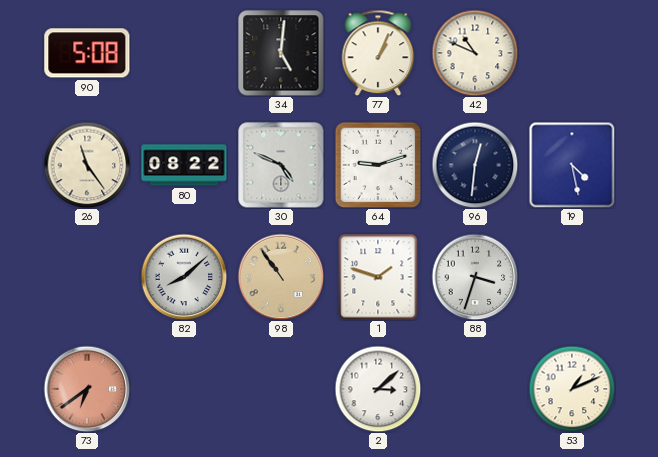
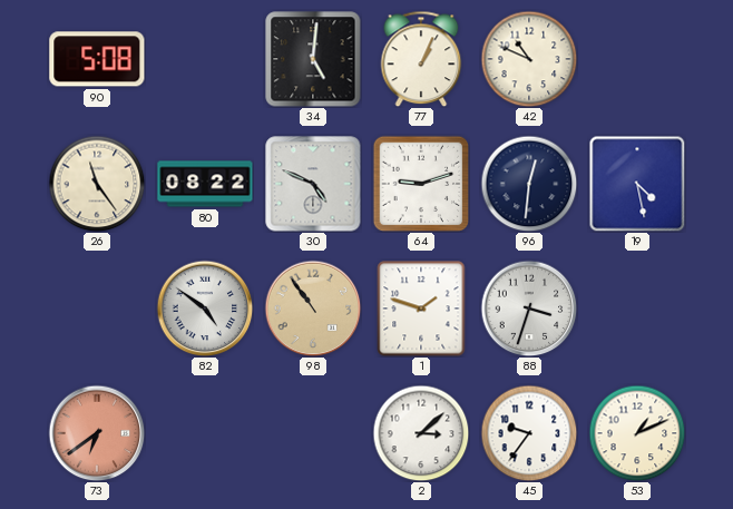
82: 8:08 -> 4:51 (205, 309)
45: none -> 9:36 (529, 433)
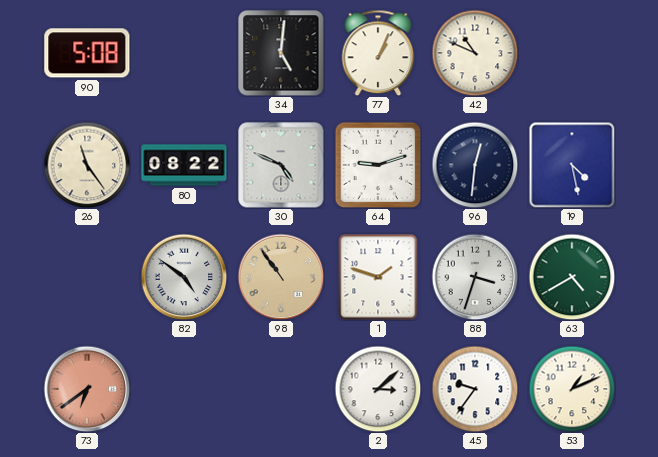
63: none -> 4:40 (572, 277)
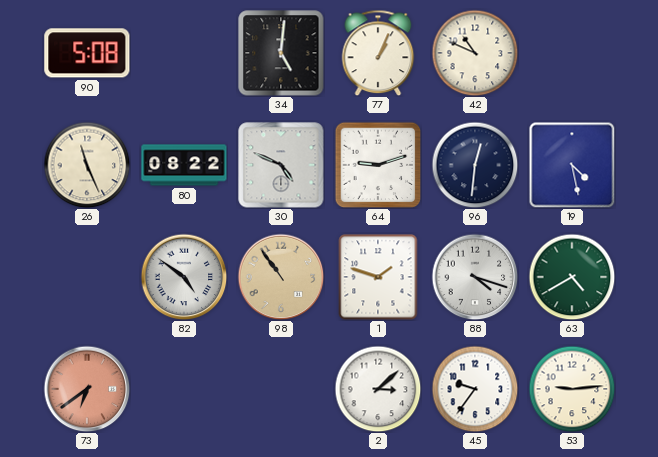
26: 11:24 -> 11:26 (87, 165)
88: 3:33 -> 4:18 (475, 277)
53: 1:11 -> 9:14 (572, 389)
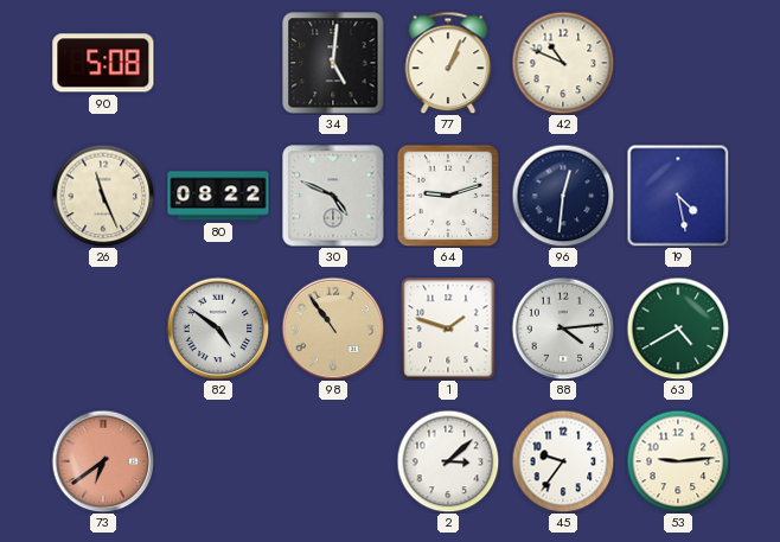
88: 4:18 -> 4:14 (563, 329)
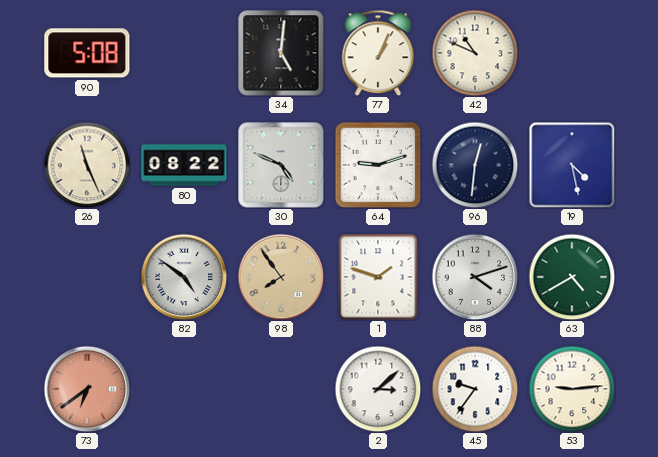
98: 10:54 -> 7:54 (281, 277)
88: 4:14 -> 4:12 (475, 277)
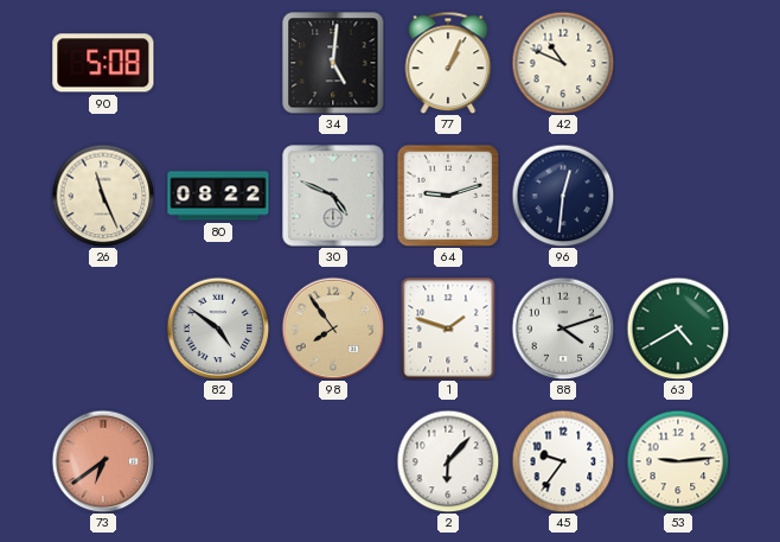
19: 4:28 -> none (572, 165)
2: 3:08 -> 6:07 (448, 461)
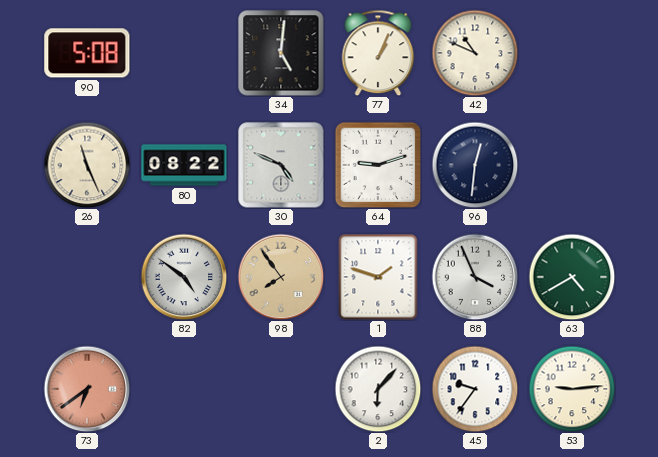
88: 4:12 -> 3:56 (475, 277)
